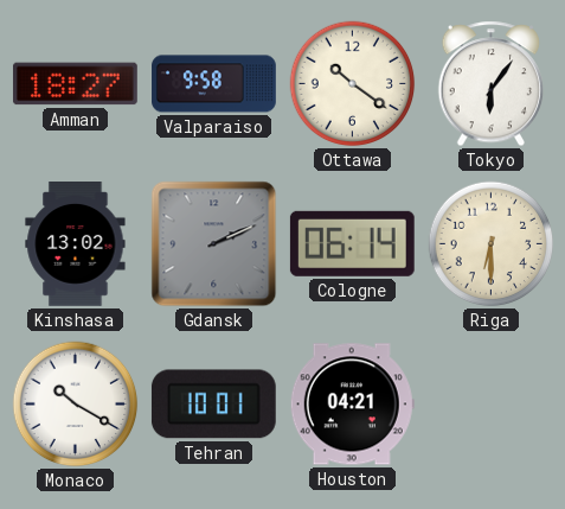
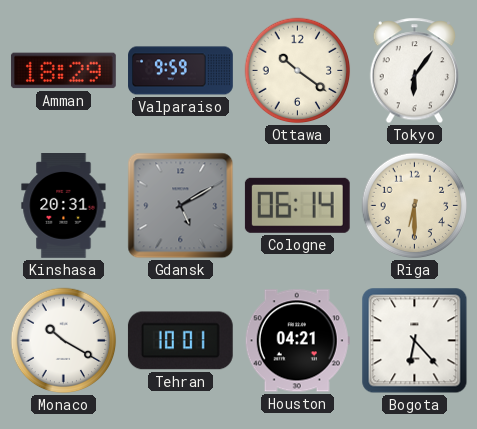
Amman: 18:27 -> 18:29 (63, 71)
Valparaiso: 9:58 -> 9:59 (181, 71)
Kinshasa: 13:02 -> 20:31 (64, 206)
Gdansk: 2:11 -> 5:10 (181, 206)
Bogota: none -> 6:23 (415, 341)
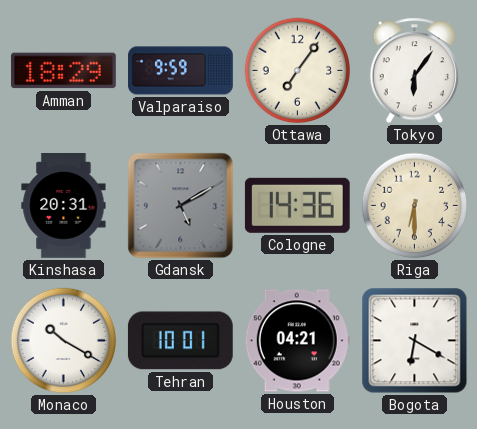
Ottawa: 10:21 -> 7:06 (298, 71)
Cologne: 06:14 -> 14:36 (297, 205)
Bogota: 6:23 -> 6:20 (415, 341)
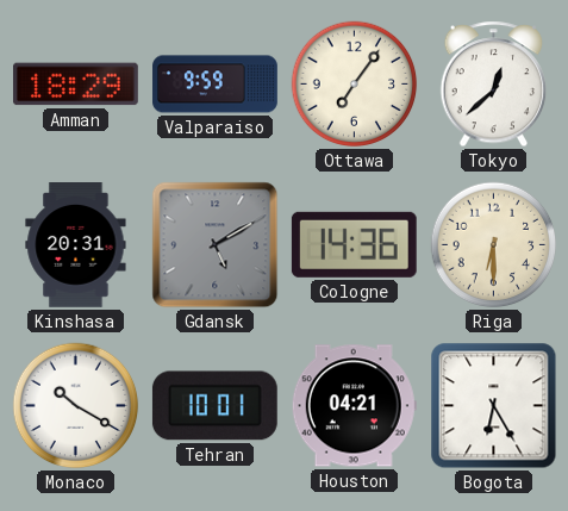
Tokyo: 6:06 -> 12:38 (494, 85)
Bogota: 6:20 -> 6:25 (494, 406)
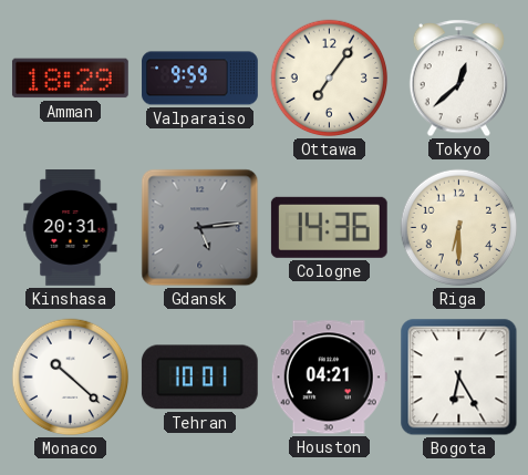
Gdansk: 5:10 -> 5:14 (200, 228)
Monaco: 10:20 -> 10:22 (71, 378)
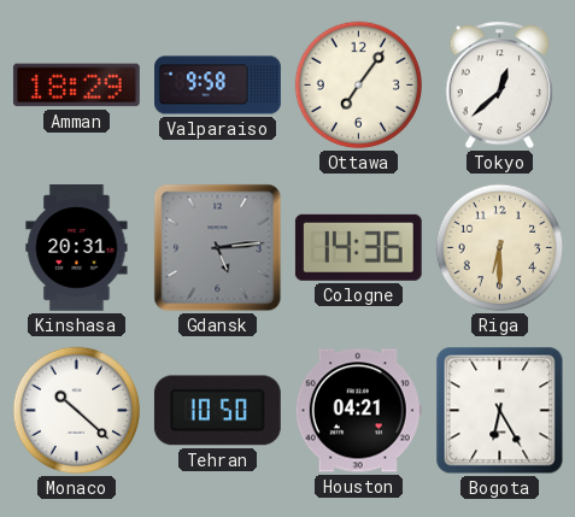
Valparaiso: 9:59 -> 9:58 (218, 86)
Tehran: 10:01 -> 10:50 (217, 411)
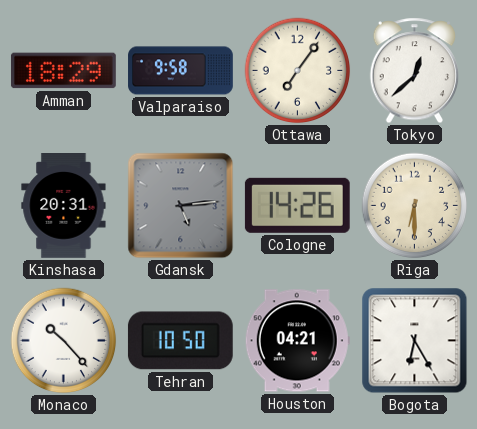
Cologne: 14:36 -> 14:26 (297, 205)
Monaco: 10:22 -> 10:23 (64, 341)
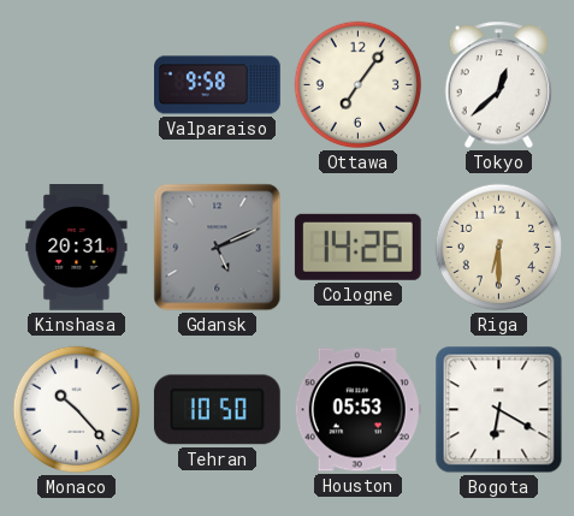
Amman: 18:29 -> none (63, 71)
Gdansk: 5:14 -> 5:11 (218, 248)
Houston: 04:21 -> 05:53 (357, 410)
Bogota: 6:25 -> 6:20 (499, 410)
